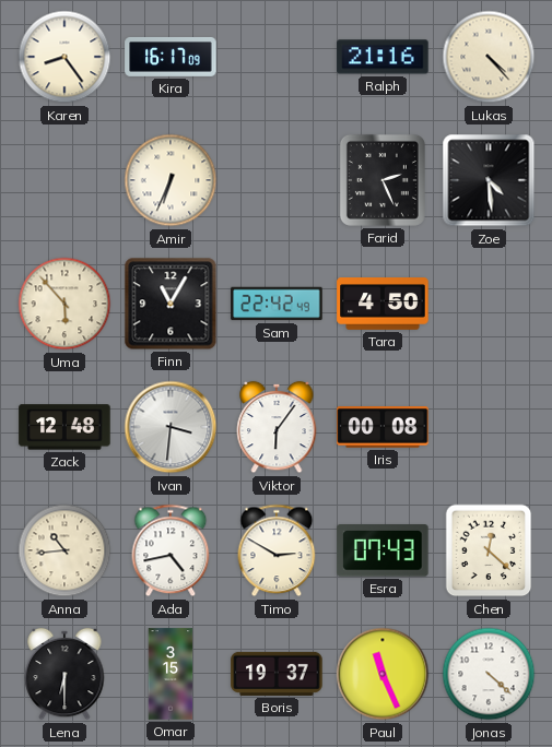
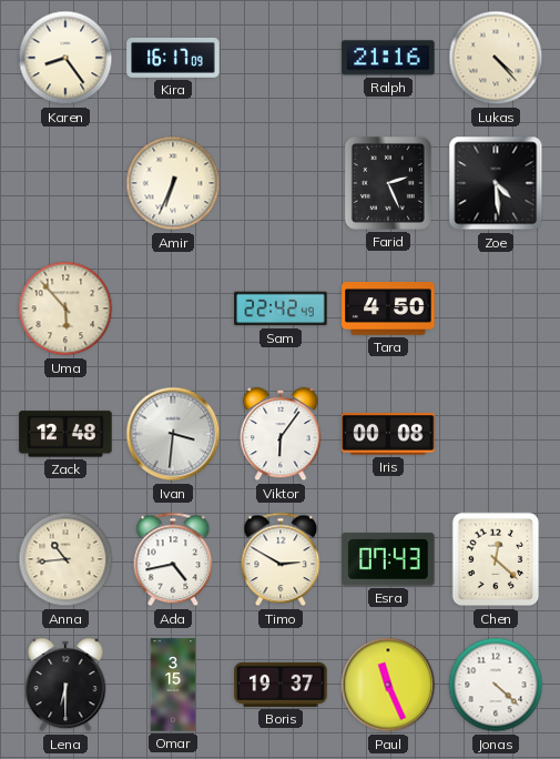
Finn: 11:05 -> none (171, 304)
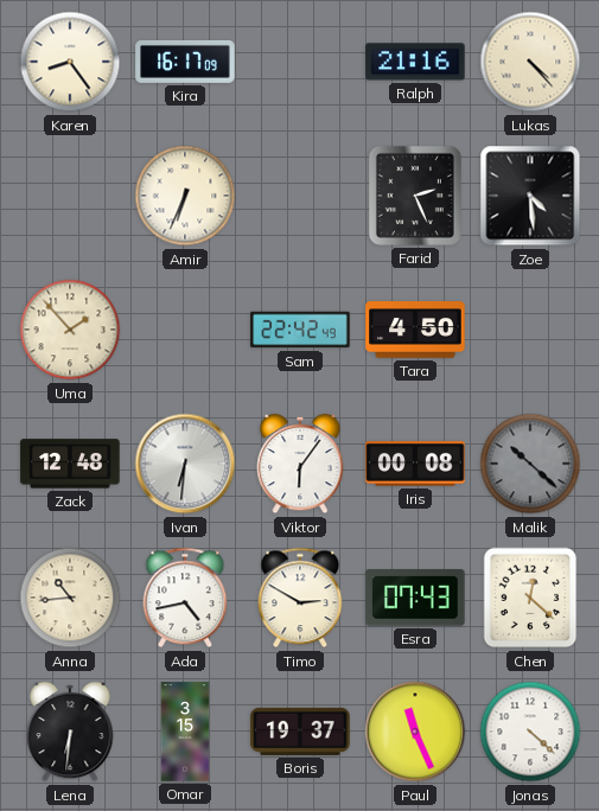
Uma: 5:53 -> 1:53 (70, 330)
Ivan: 3:31 -> 6:31 (185, 464)
Malik: none -> 10:22 (530, 464)
Lena: 6:30 -> 6:31 (70, 732)
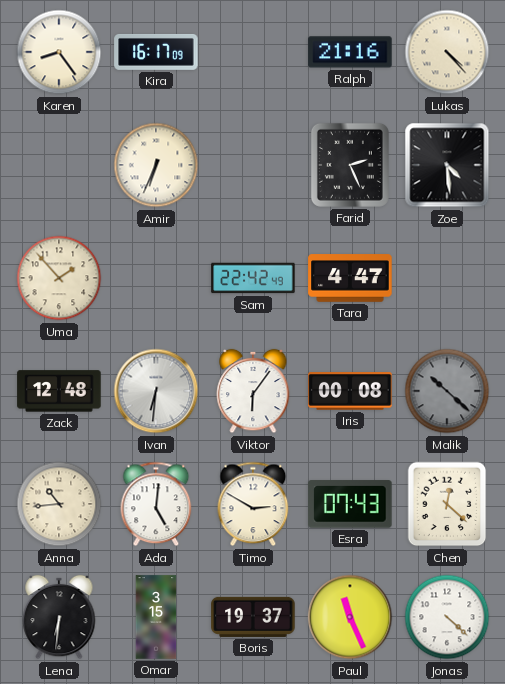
Tara: 4:50 -> 4:47 (350, 278)
Ada: 4:43 -> 5:01 (156, 504)
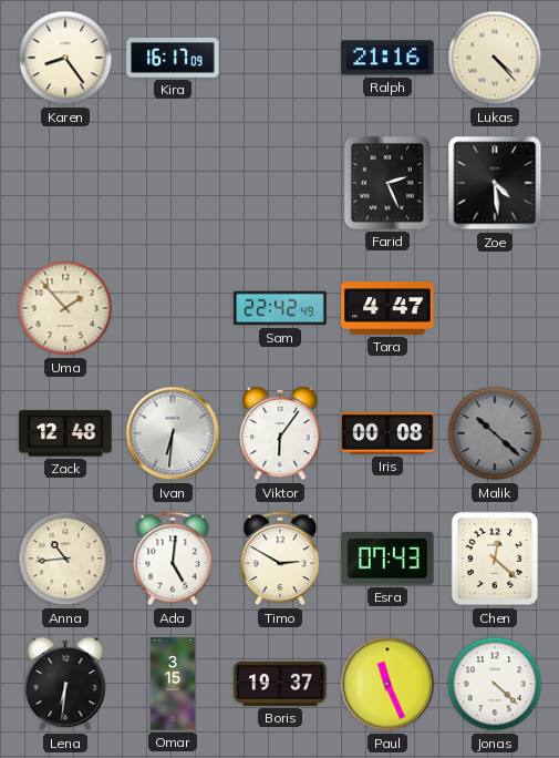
Amir: 6:34 -> none (156, 165)
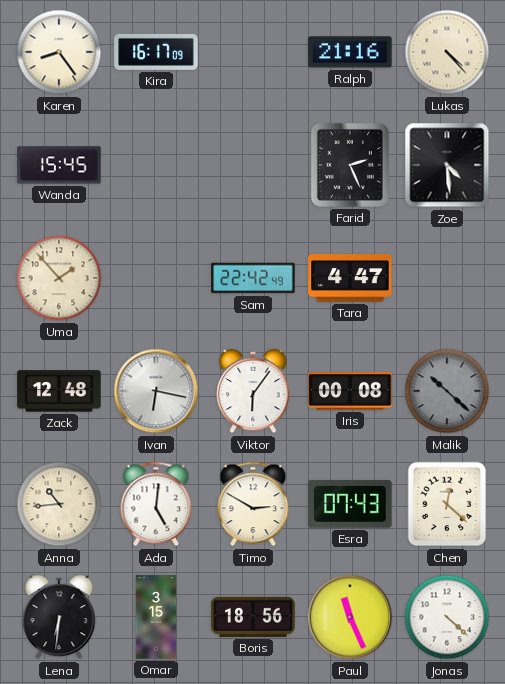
Wanda: none -> 15:45 (59, 165)
Ivan: 6:31 -> 6:17 (156, 391)
Boris: 19:37 -> 18:56 (253, 617)
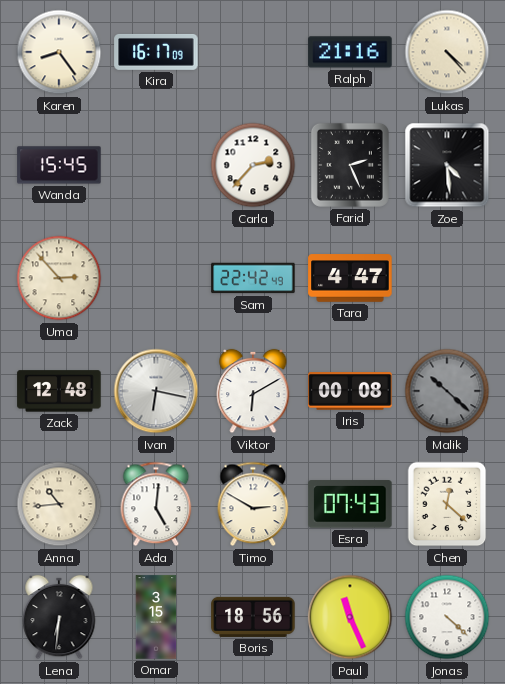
Carla: none -> 2:37 (253, 165)
Uma: 1:53 -> 2:53 (59, 278)
Viktor: 6:06 -> 6:10 (253, 391)
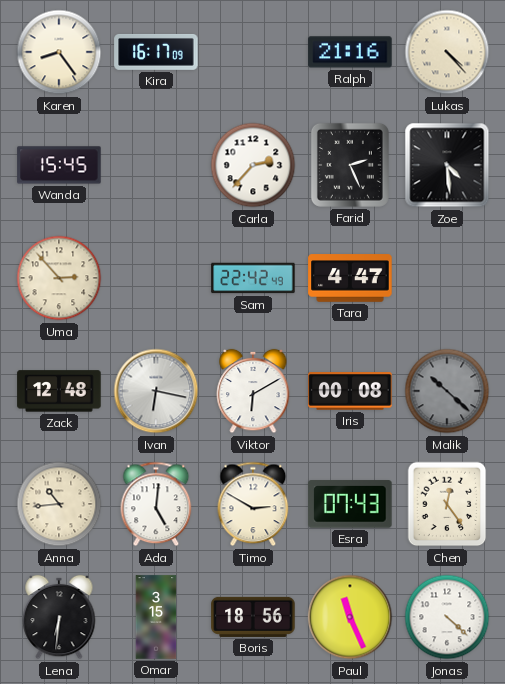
Chen: 12:22 -> 12:24 (447, 504)
